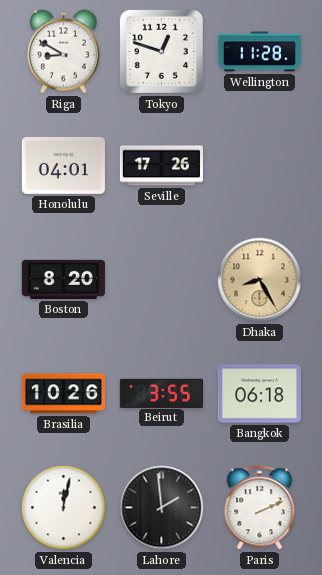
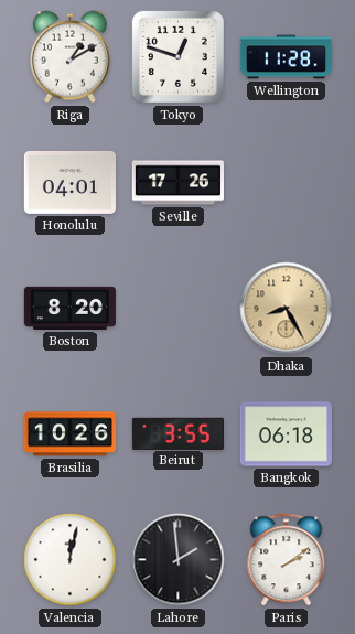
Riga: 8:50 -> 1:10 (69, 57)
Paris: 2:11 -> 2:09 (287, 560)
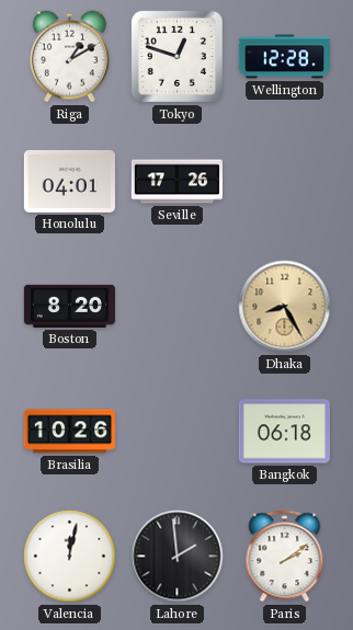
Wellington: 11:28 -> 12:28 (284, 57)
Beirut: 3:55 -> none (177, 433)
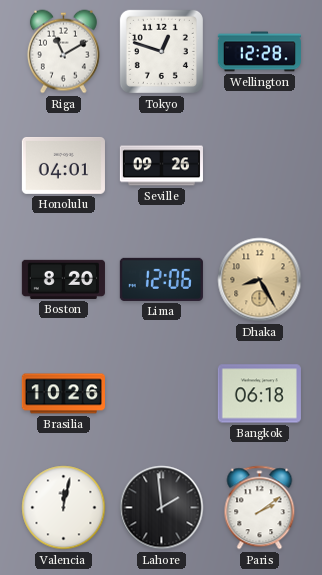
Riga: 1:10 -> 11:10 (63, 52)
Seville: 17:26 -> 09:26 (161, 166)
Lima: none -> 12:06 (161, 279)
